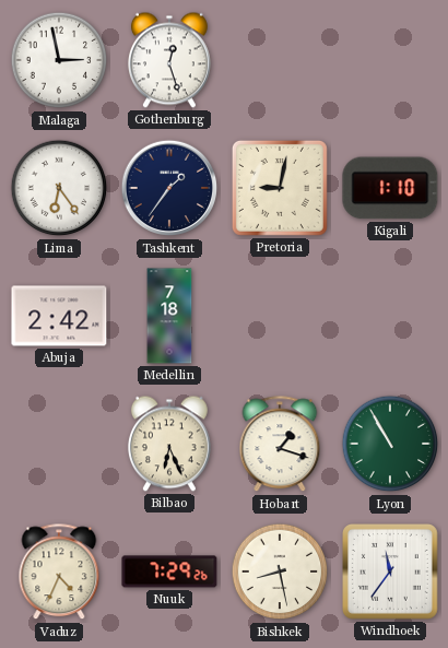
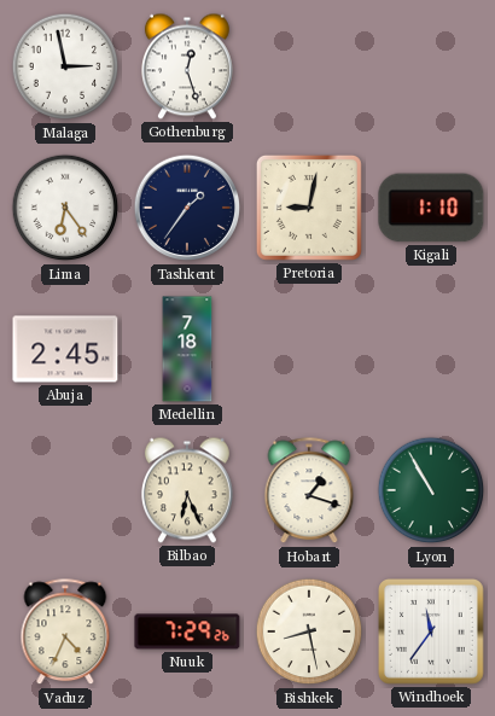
Abuja: 2:42 -> 2:45 (65, 349)
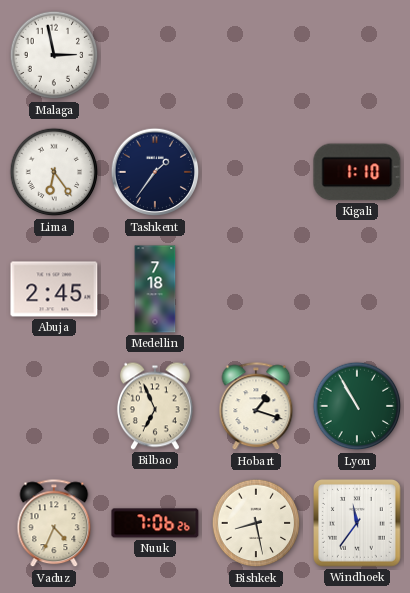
Gothenburg: 12:27 -> none (187, 66)
Pretoria: 9:02 -> none (309, 208)
Bilbao: 6:26 -> 6:56 (155, 406)
Nuuk: 7:29 -> 7:06 (155, 523)
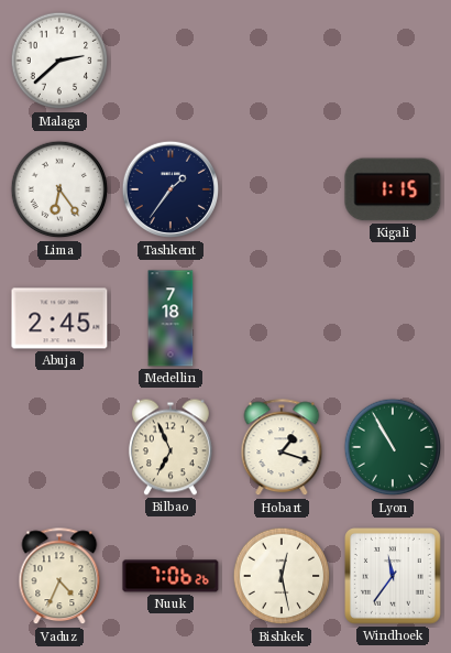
Malaga: 2:58 -> 2:38 (59, 61)
Kigali: 1:10 -> 1:15 (393, 189)
Bishkek: 8:28 -> 12:28 (282, 576)
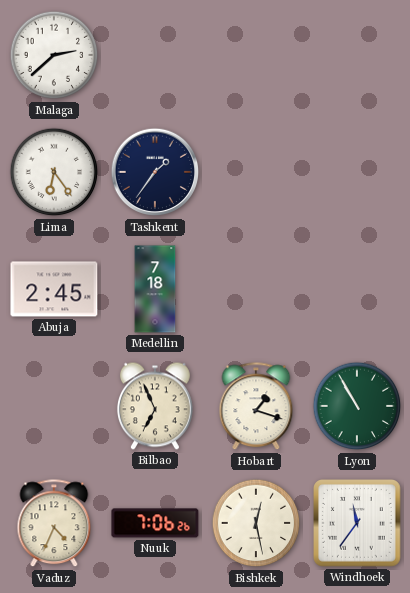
Kigali: 1:15 -> none (393, 189)
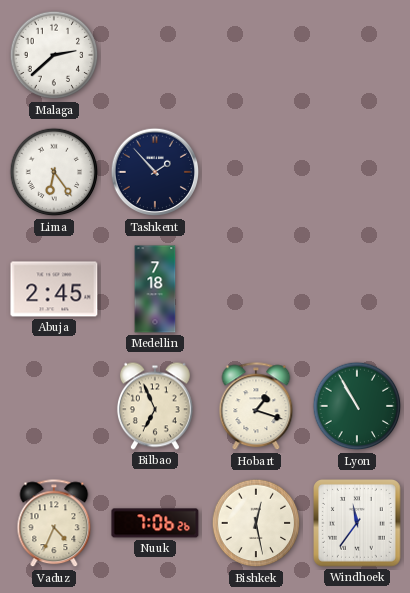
Tashkent: 1:36 -> 1:53 (155, 172)
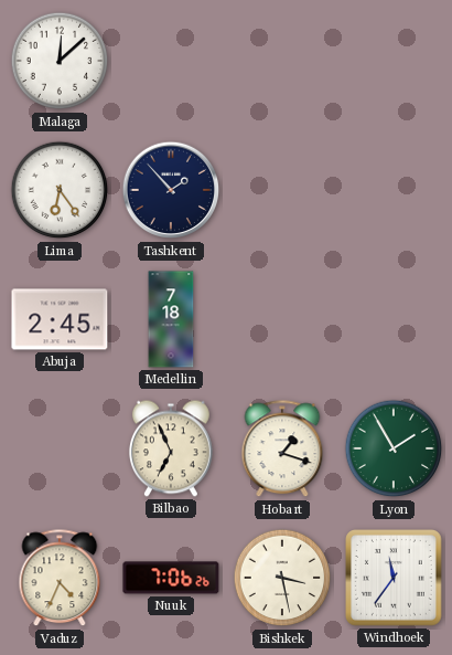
Malaga: 2:38 -> 12:08 (60, 61)
Lyon: 10:55 -> 1:55 (394, 448)
Bishkek: 12:28 -> 3:28 (282, 578)
